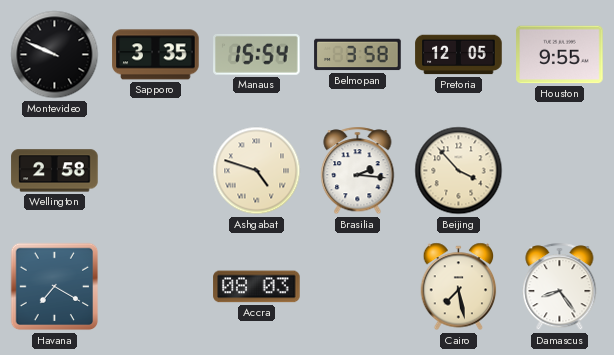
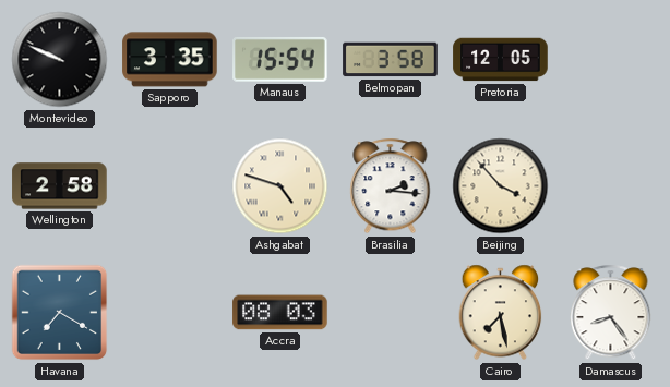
Houston: 9:55 -> none (560, 55)
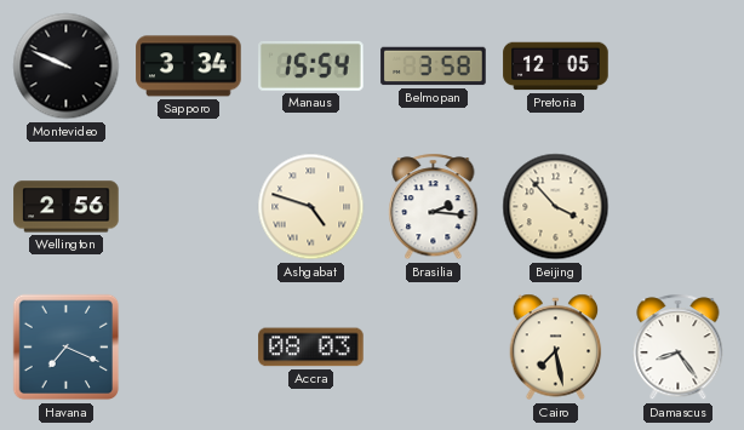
Sapporo: 3:35 -> 3:34 (189, 67)
Wellington: 2:58 -> 2:56 (67, 207)
Havana: 7:20 -> 7:19 (67, 348)
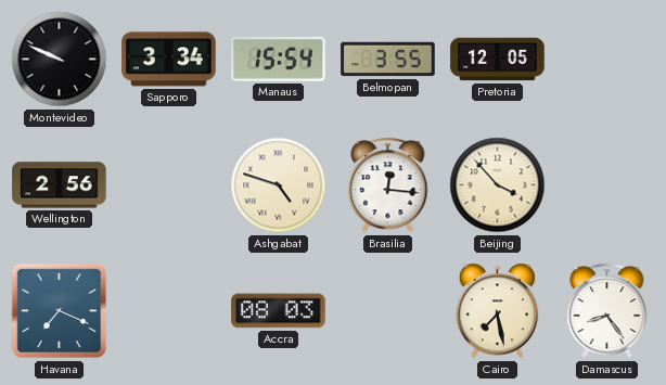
Belmopan: 3:58 -> 3:55 (388, 60)
Brasilia: 2:16 -> 12:16 (388, 185)
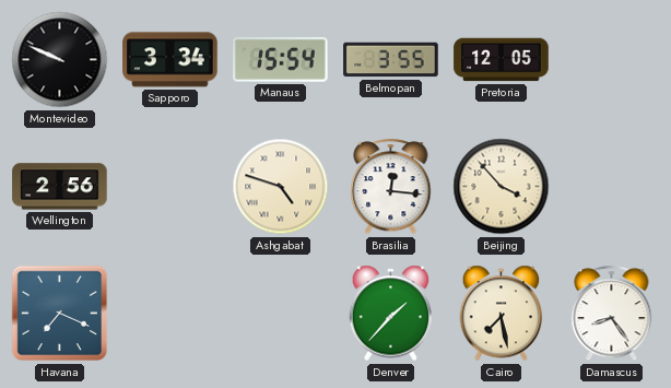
Accra: 08:03 -> none (279, 311)
Denver: none -> 1:37 (391, 314)
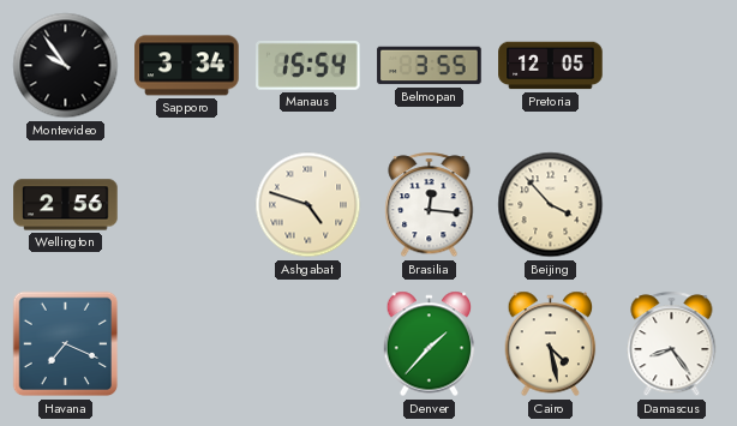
Montevideo: 9:49 -> 9:54 (66, 66)
Cairo: 7:28 -> 4:28 (551, 344)
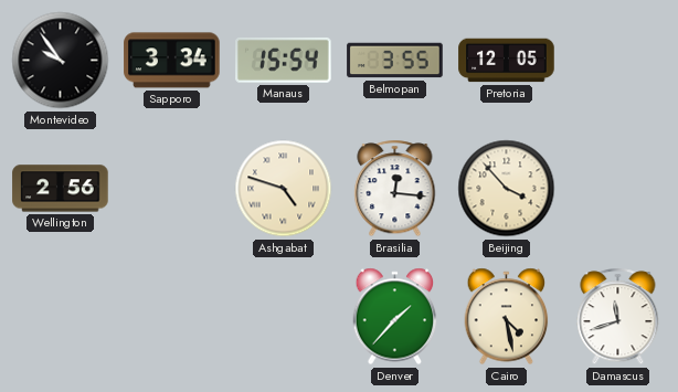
Havana: 7:19 -> none (66, 344)
Damascus: 8:24 -> 11:42 (618, 317)
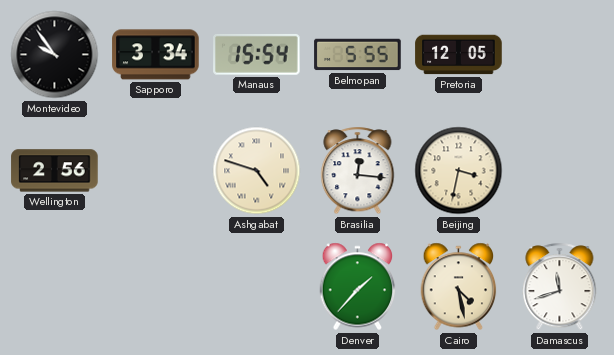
Belmopan: 3:55 -> 5:55 (358, 55)
Beijing: 3:53 -> 3:32 (459, 171)
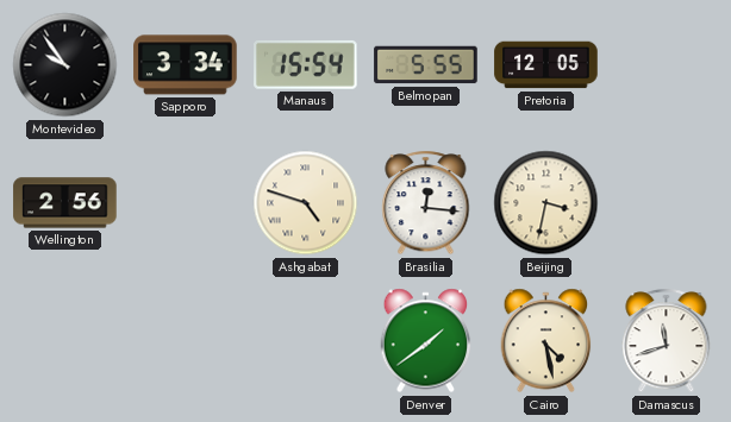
Denver: 1:37 -> 1:39 (426, 341)
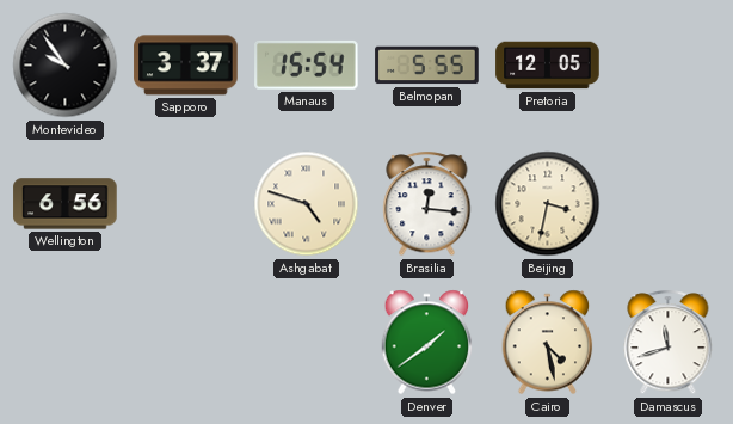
Sapporo: 3:34 -> 3:37 (186, 66)
Wellington: 2:56 -> 6:56 (66, 204)
